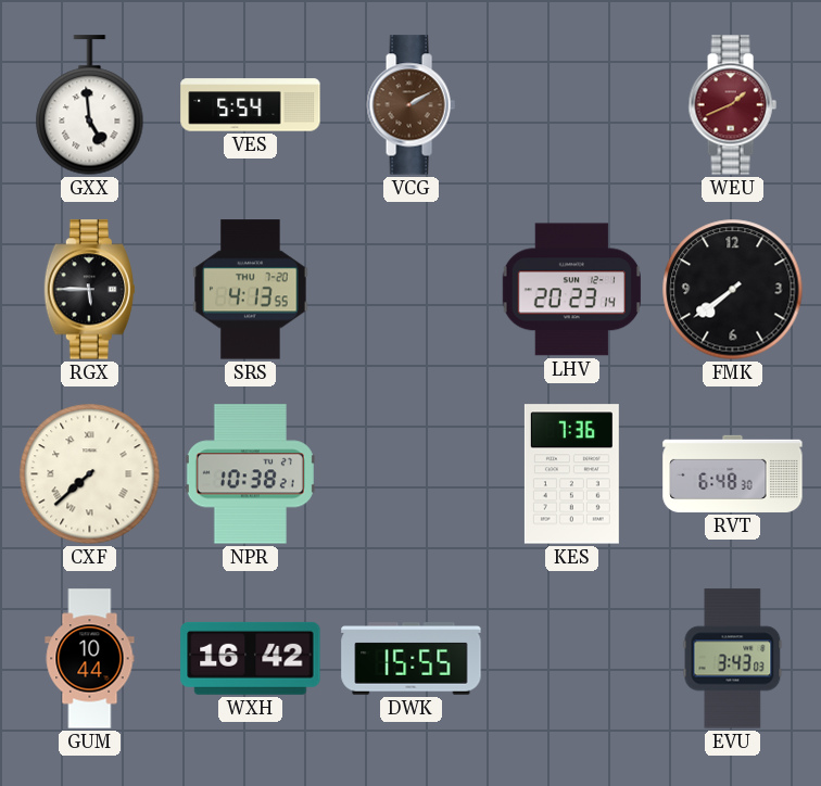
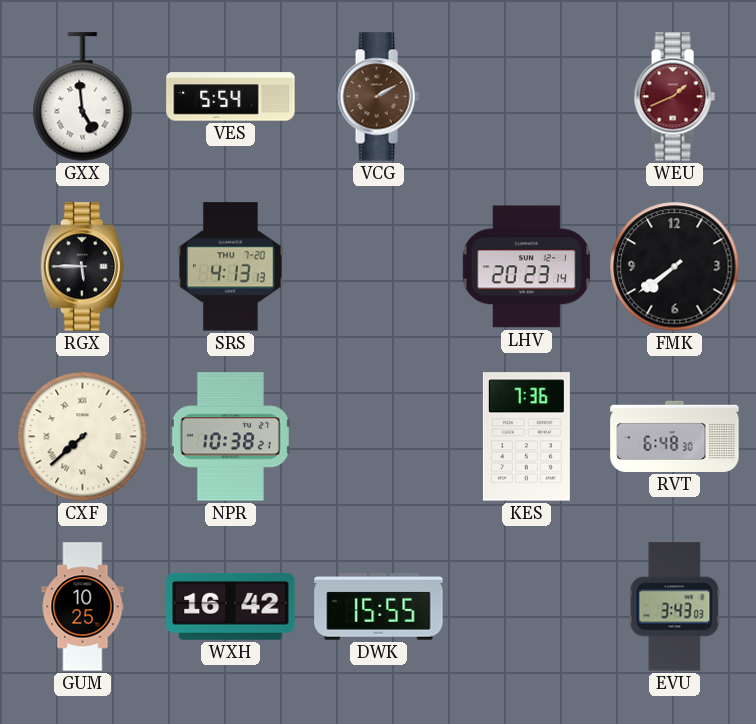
SRS: 4:13:55 -> 4:13:13 (231, 267)
GUM: 10:44 -> 10:25 (83, 607)
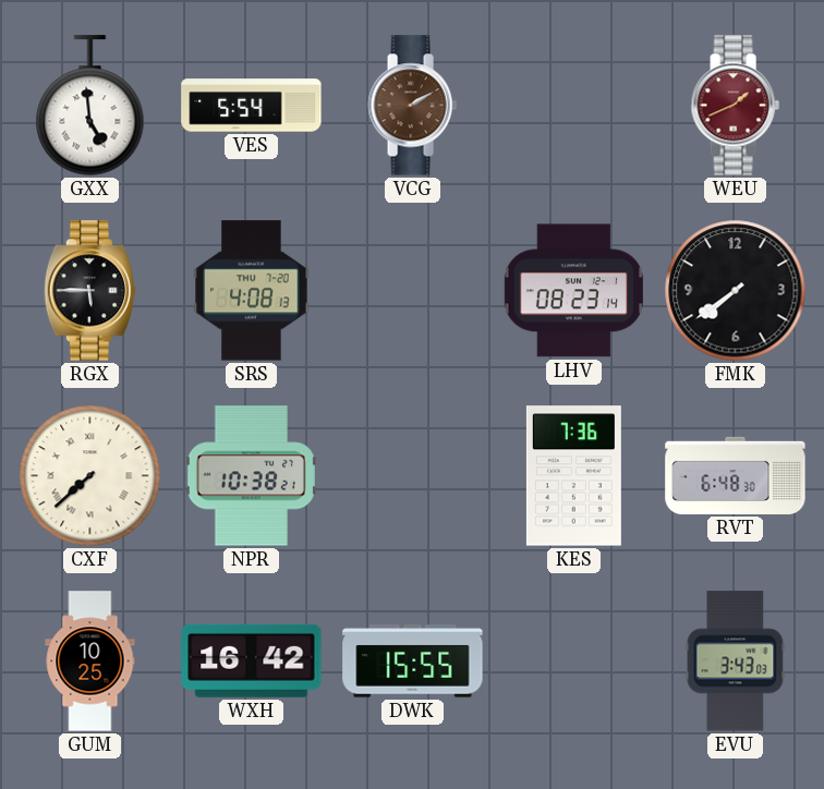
SRS: 4:13 -> 4:08 (252, 291)
LHV: 20:23 -> 08:23 (573, 291)
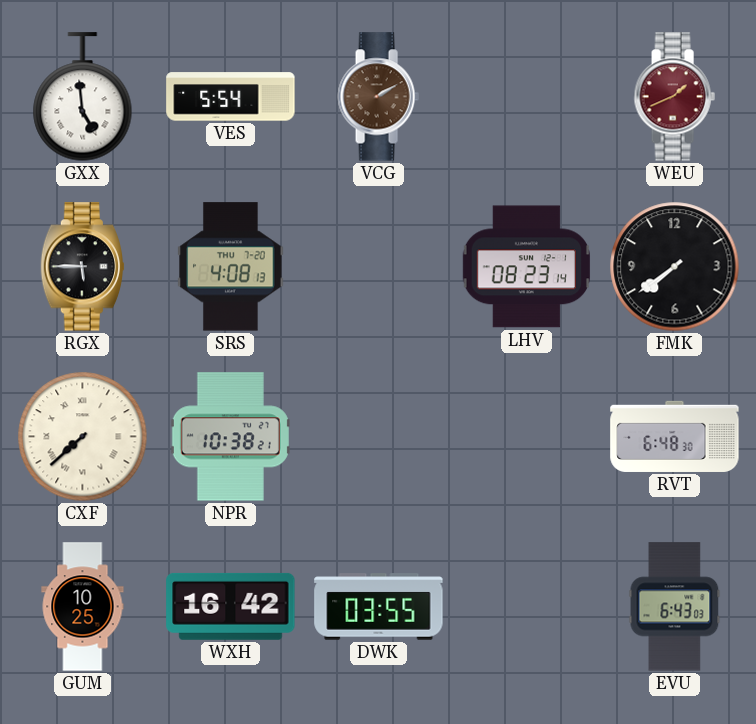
KES: 7:36 -> none (573, 476)
DWK: 15:55 -> 03:55 (379, 607)
EVU: 3:43 -> 6:43 (675, 607)
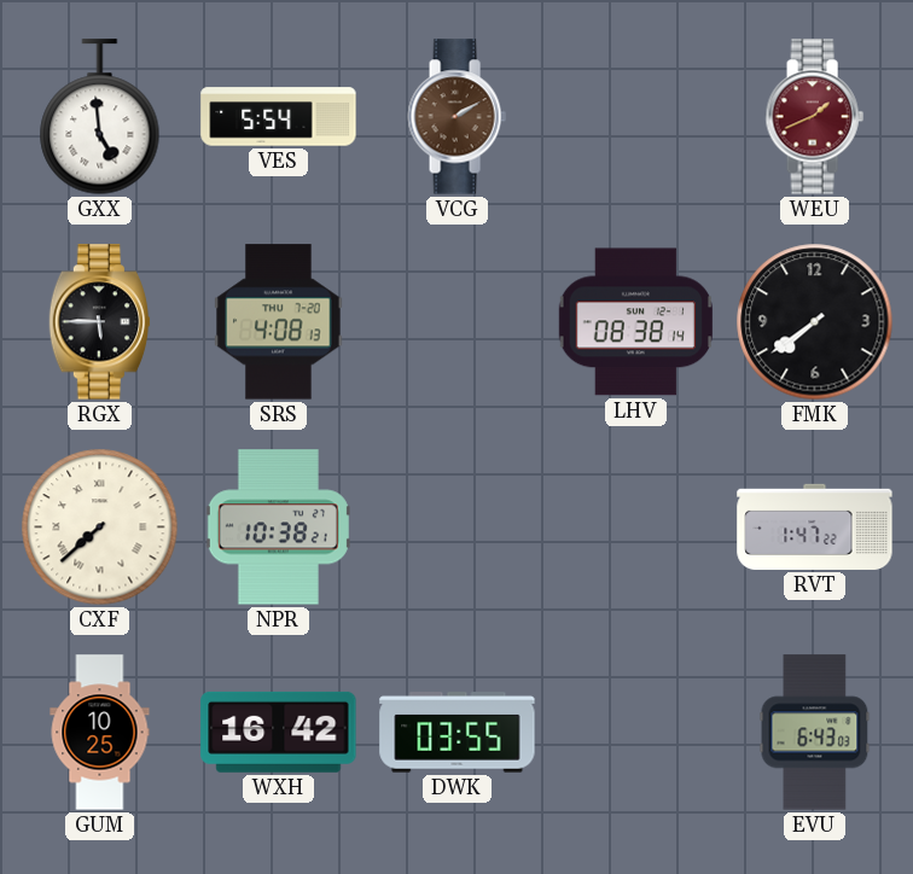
LHV: 08:23 -> 08:38 (635, 322)
RVT: 6:48 -> 1:47 (815, 526)
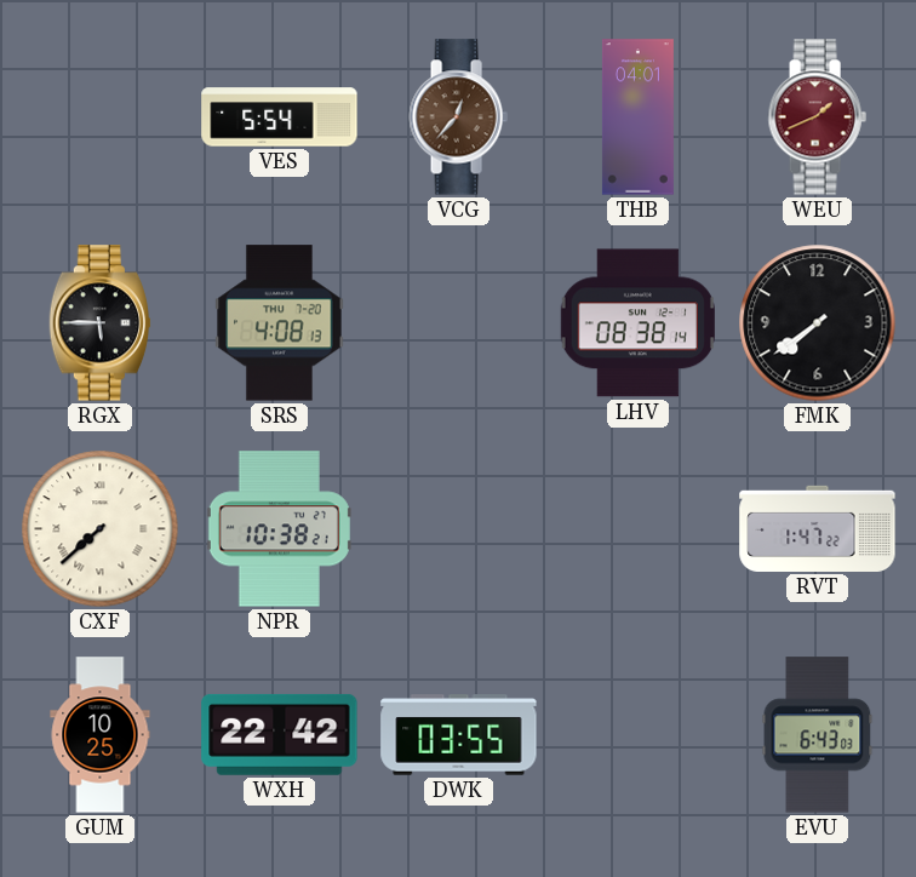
GXX: 4:59 -> none (100, 117)
VCG: 2:10 -> 12:37 (458, 117)
THB: none -> 04:01 (637, 117)
WXH: 16:42 -> 22:42 (280, 734)
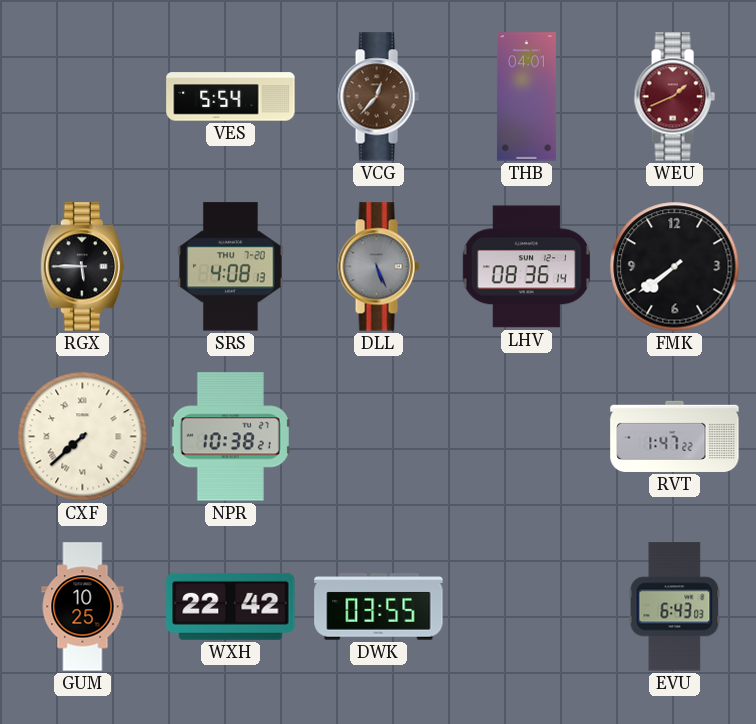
DLL: none -> 5:26 (378, 267)
LHV: 08:38 -> 08:36 (526, 267)
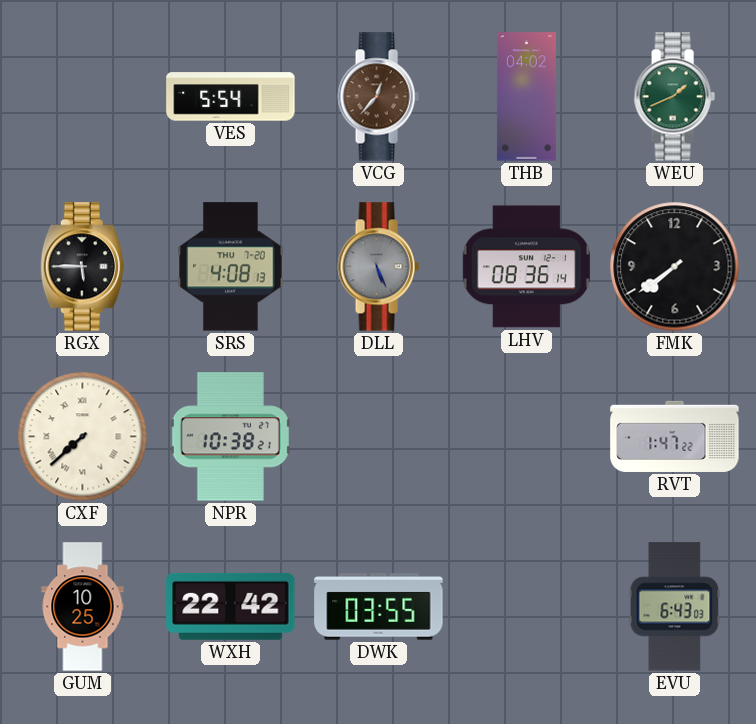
THB: 04:01 -> 04:02 (526, 97)
WEU dial: burgundy -> green (674, 97)
